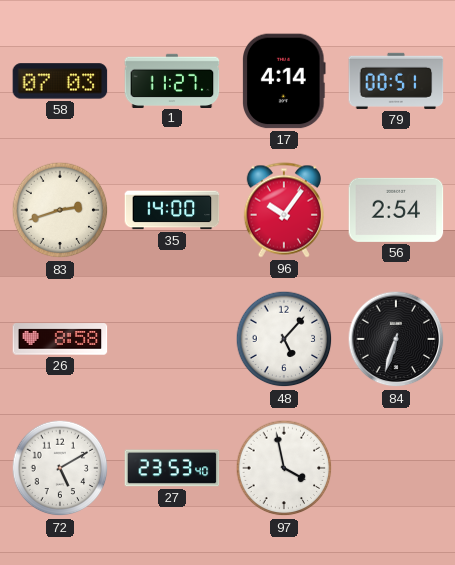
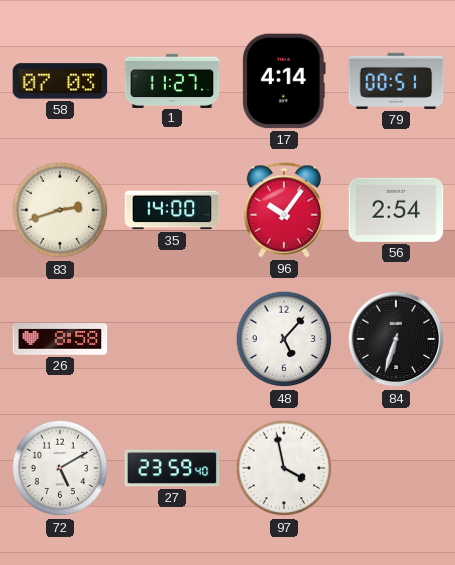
27: 23:53 -> 23:59 (172, 468)
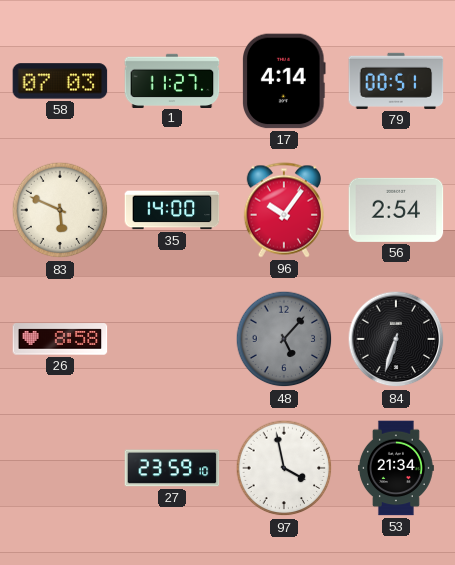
83: 2:42 -> 5:49 (60, 210)
48 dial: white -> grey (284, 339)
72: 5:10 -> none (60, 468)
27: 23:59:40 -> 23:59:10 (172, 468)
53: none -> 21:34 (396, 468)
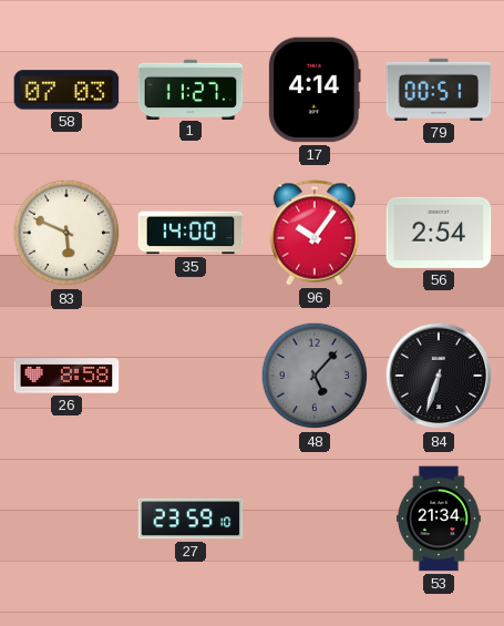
97: 3:58 -> none (284, 468)
